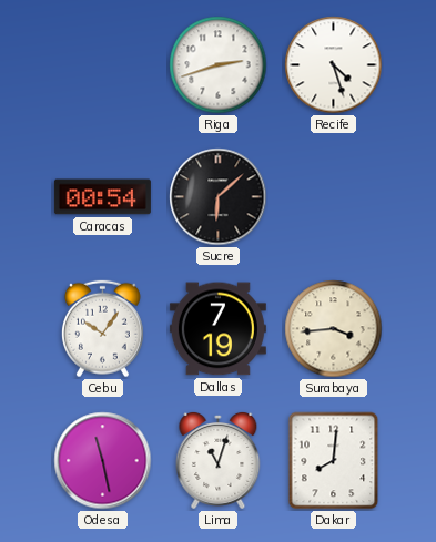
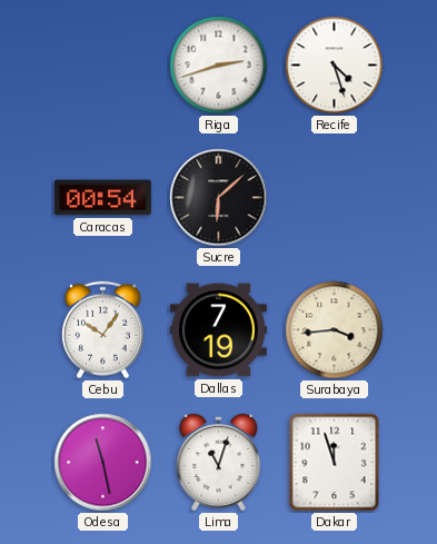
Dakar: 8:01 -> 11:57 (335, 463)
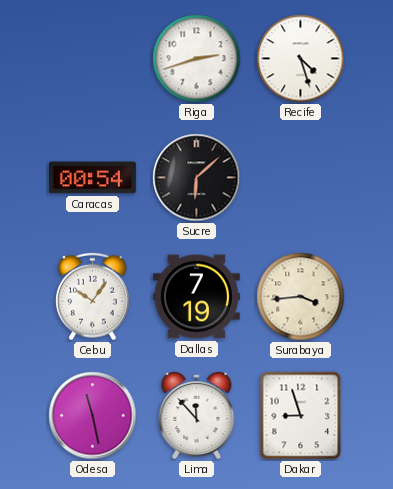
Lima: 11:03 -> 11:53 (197, 415)
Dakar: 11:57 -> 8:57 (301, 416)
